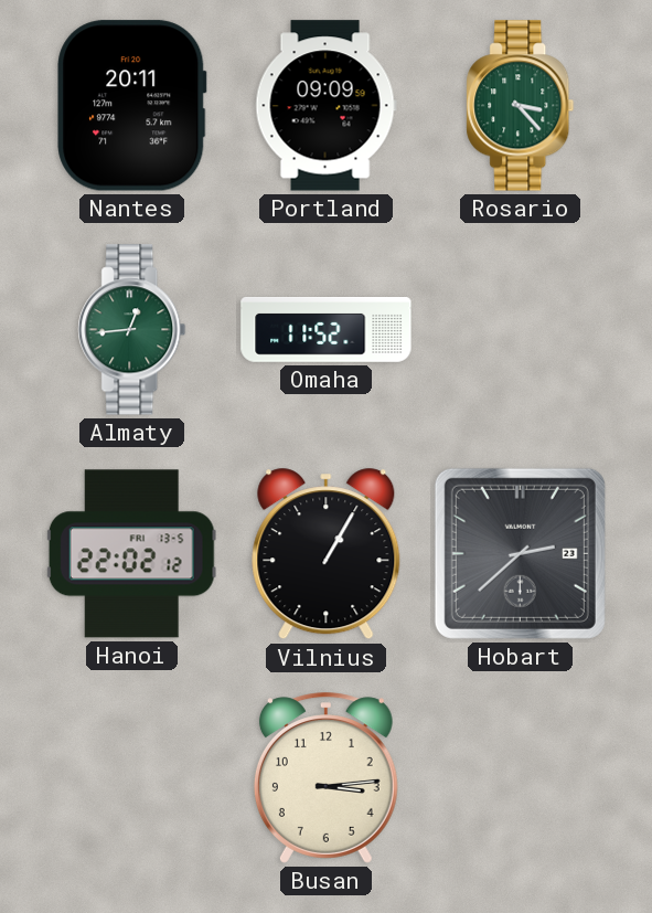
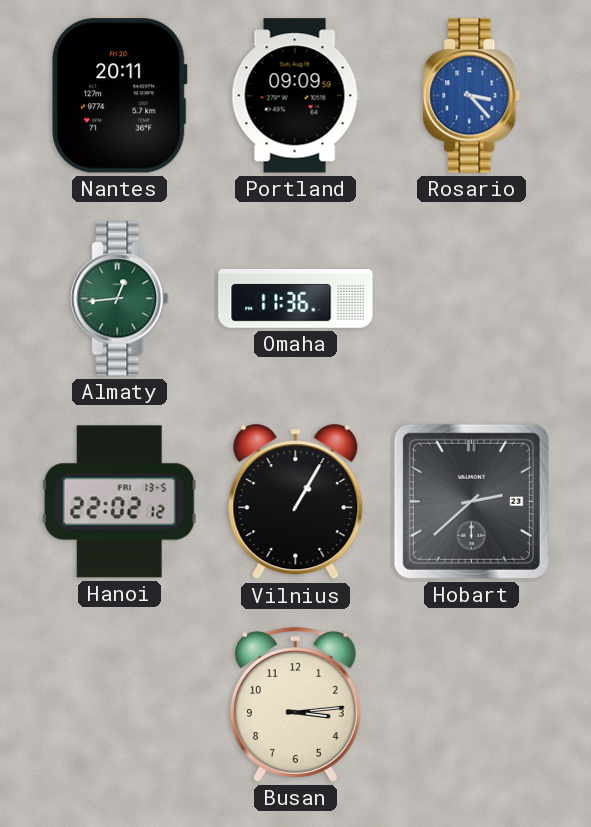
Rosario dial: green -> blue (472, 96)
Omaha: 11:52 -> 11:36 (296, 299)
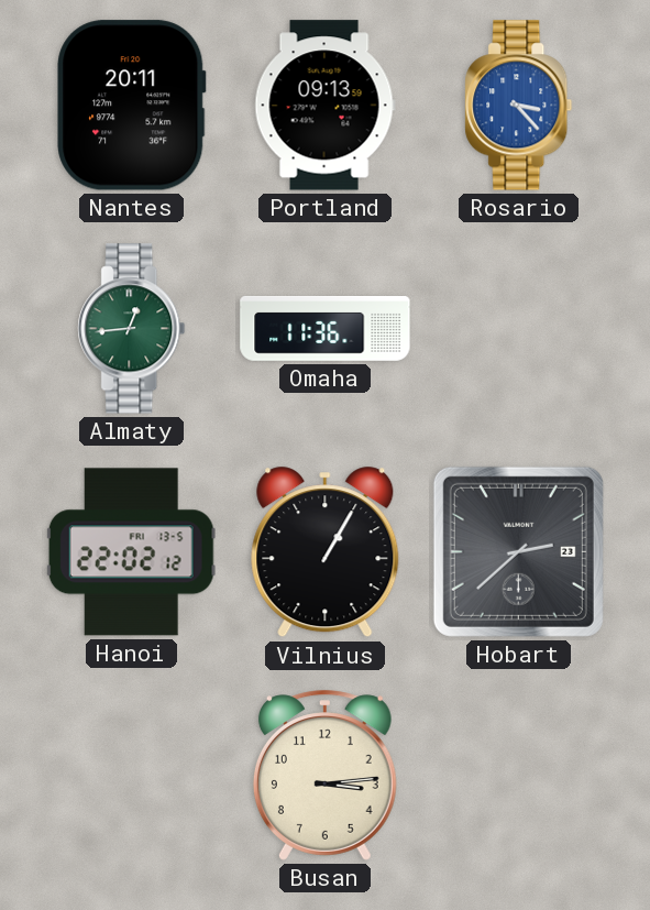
Portland: 09:09 -> 09:13 (324, 106)
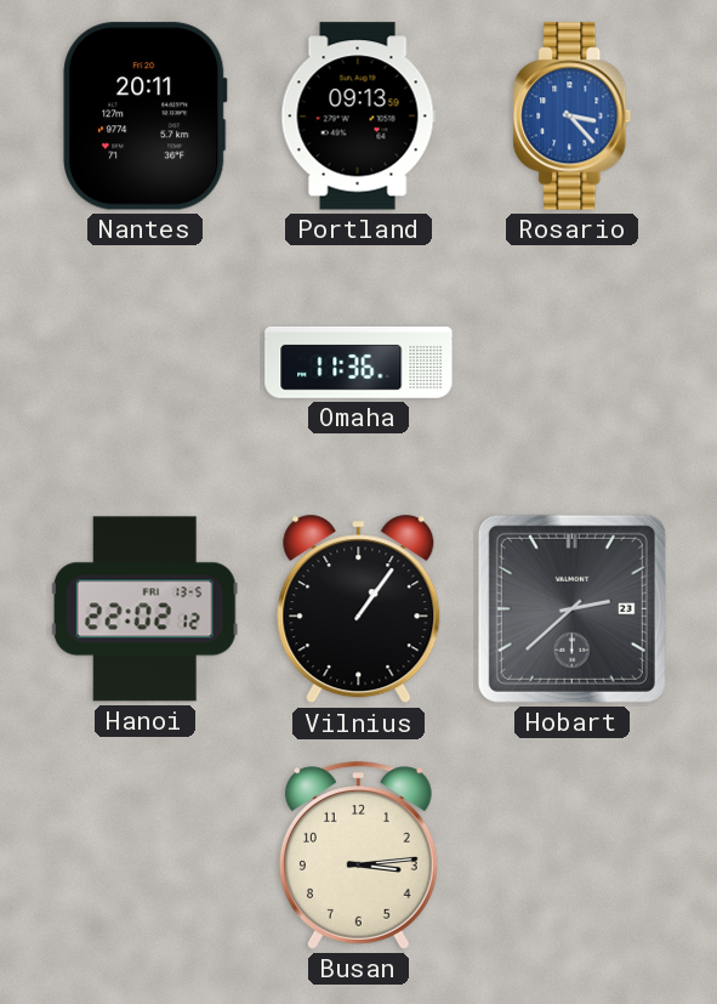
Almaty: 12:44 -> none (132, 329)
Vilnius: 1:05 -> 1:06 (359, 609)
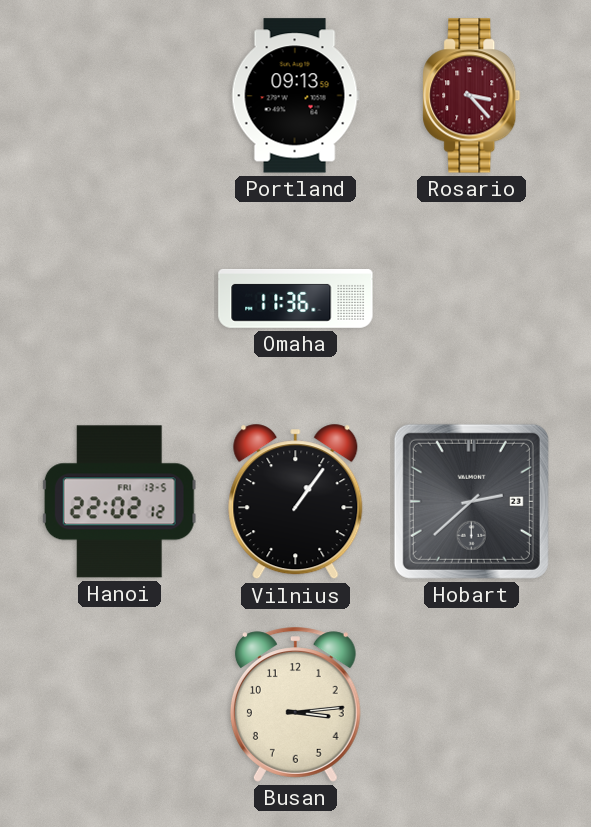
Nantes: 20:11 -> none (146, 117)
Rosario dial: blue -> burgundy (472, 96)
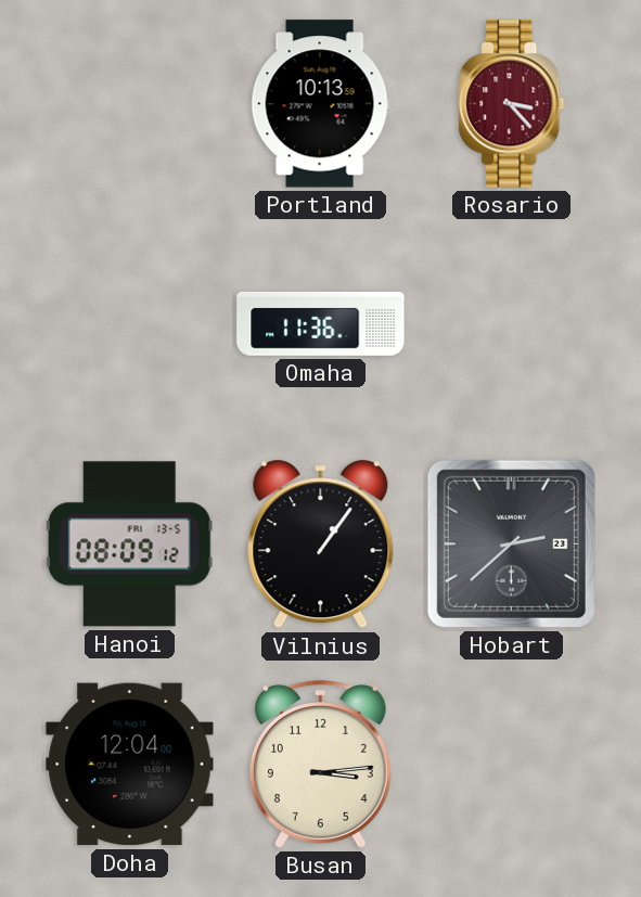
Portland: 09:13 -> 10:13 (320, 104)
Hanoi: 22:02 -> 08:09 (129, 544)
Doha: none -> 12:04 (130, 765)
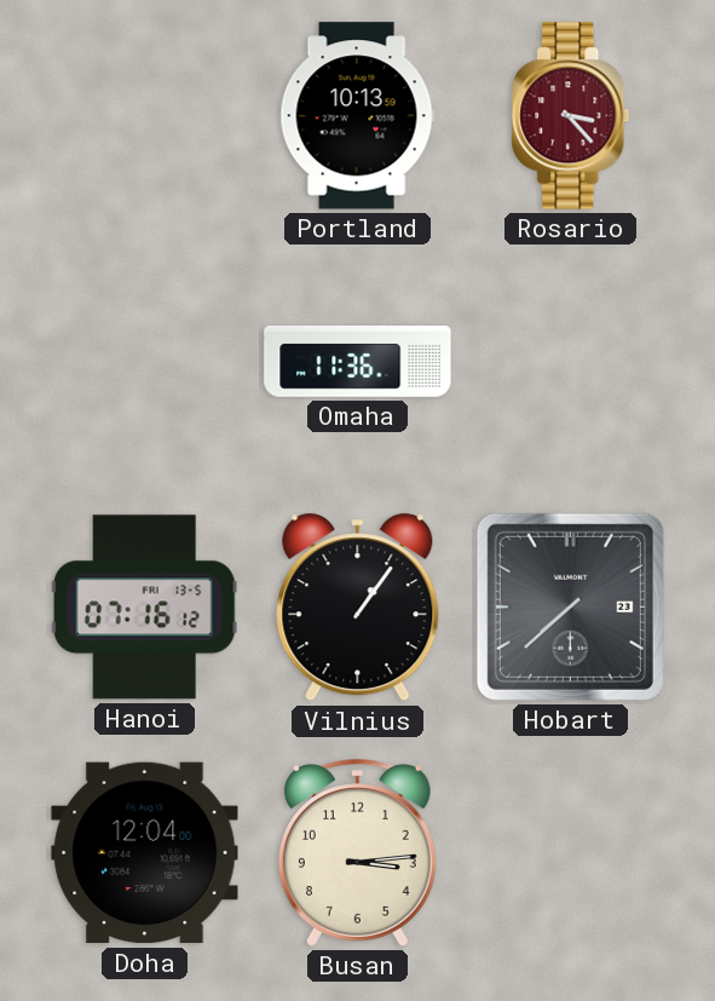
Hanoi: 08:09 -> 07:16 (144, 608)
Hobart: 2:38 -> 7:38 (570, 606)
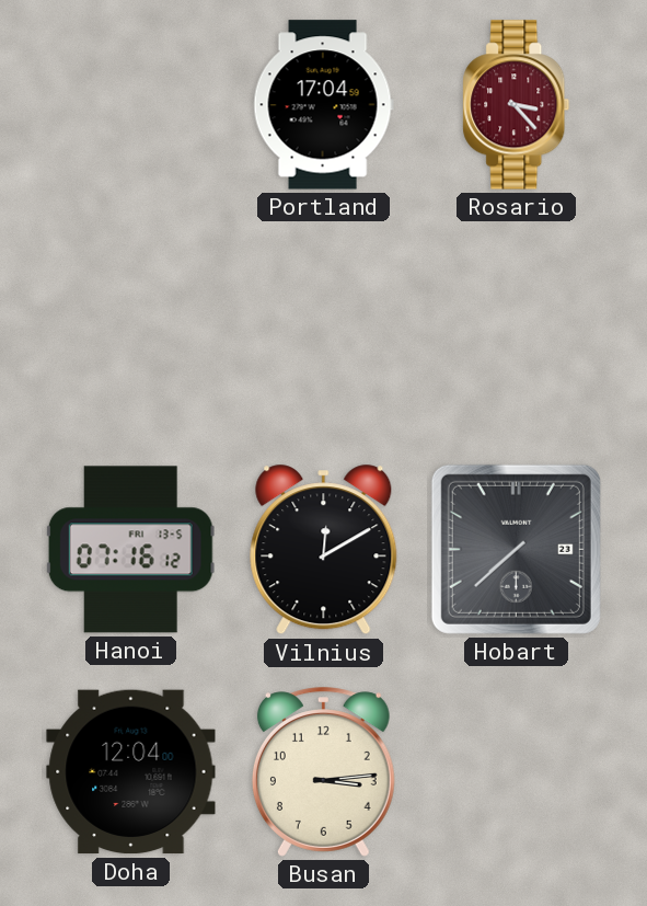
Portland: 10:13 -> 17:04 (323, 105)
Omaha: 11:36 -> none (358, 362)
Vilnius: 1:06 -> 12:10 (324, 550)
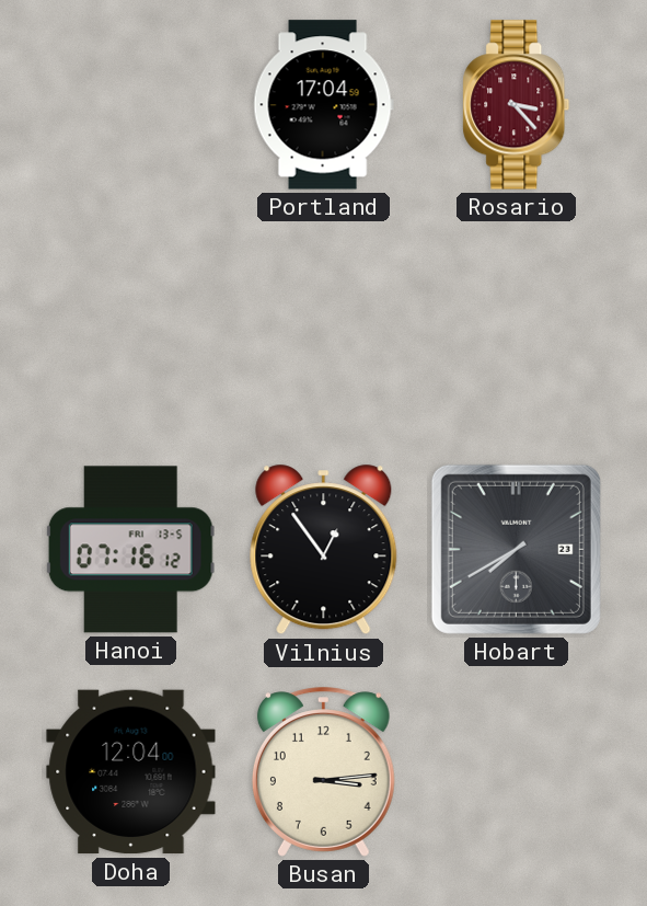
Vilnius: 12:10 -> 12:54 (324, 550)
Hobart: 7:38 -> 7:40 (516, 549)
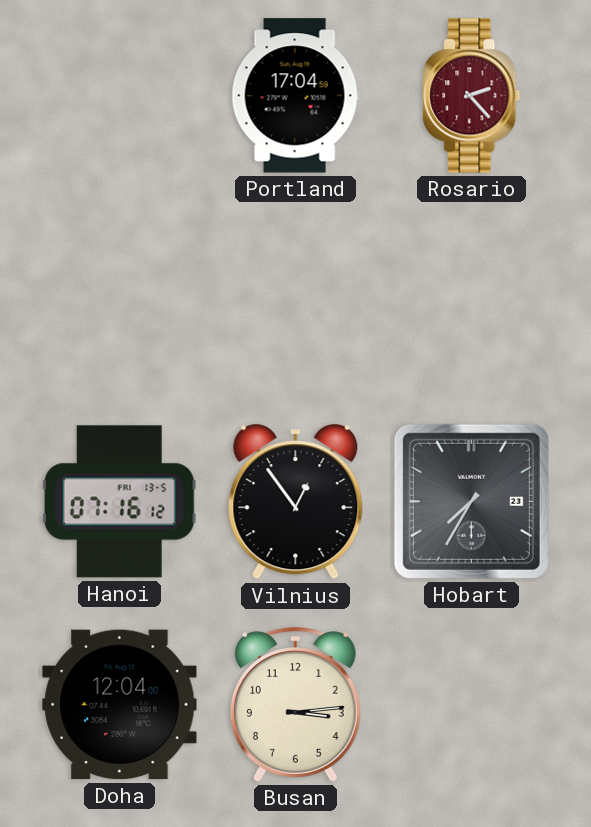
Rosario: 3:23 -> 2:23 (472, 96)
Hobart: 7:40 -> 7:35 (471, 501)
